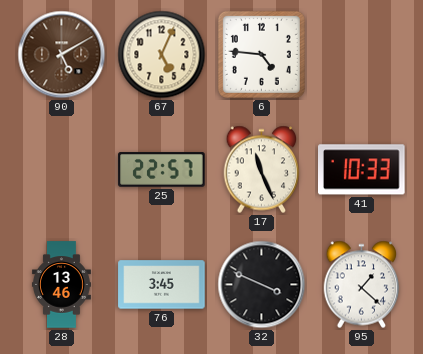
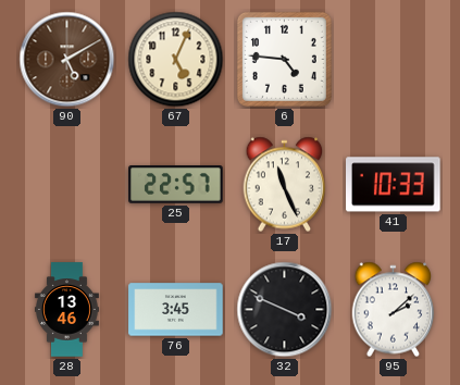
95: 1:22 -> 2:08 (394, 310)
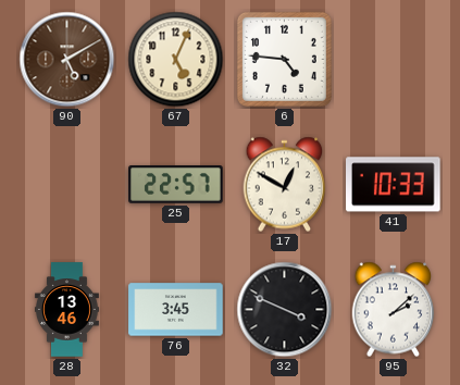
17: 11:26 -> 12:50 (285, 185)
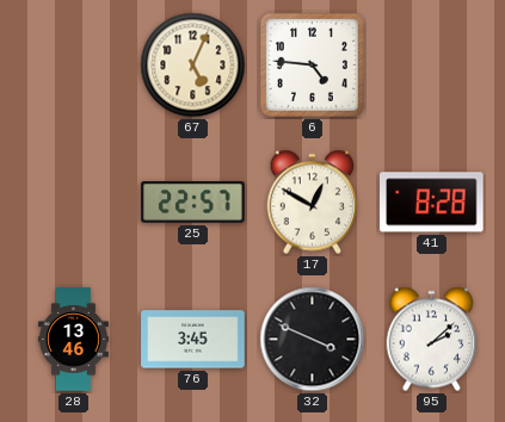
90: 5:10 -> none (67, 60)
41: 10:33 -> 8:28 (432, 203)
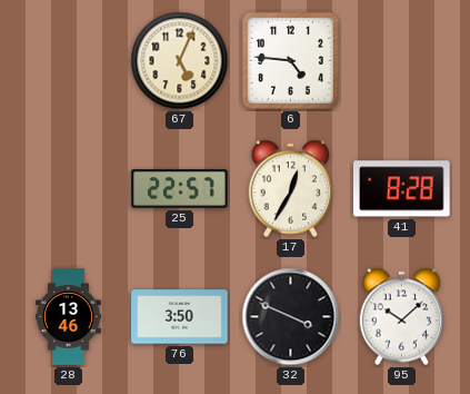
17: 12:50 -> 12:35 (291, 189)
76: 3:45 -> 3:50 (180, 317)
95: 2:08 -> 10:08 (402, 317)
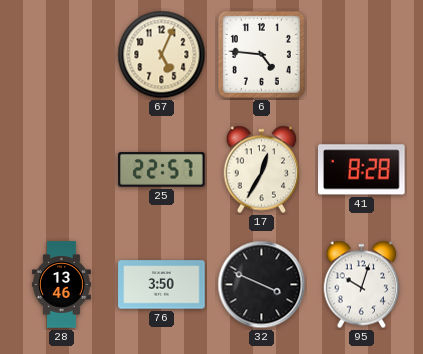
95: 10:08 -> 10:03 (362, 285)
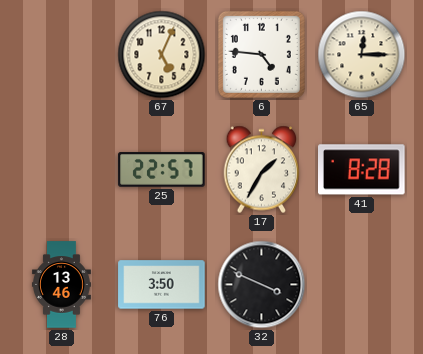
65: none -> 12:15 (362, 55)
17: 12:35 -> 1:35 (262, 170)
95: 10:03 -> none (362, 285)
